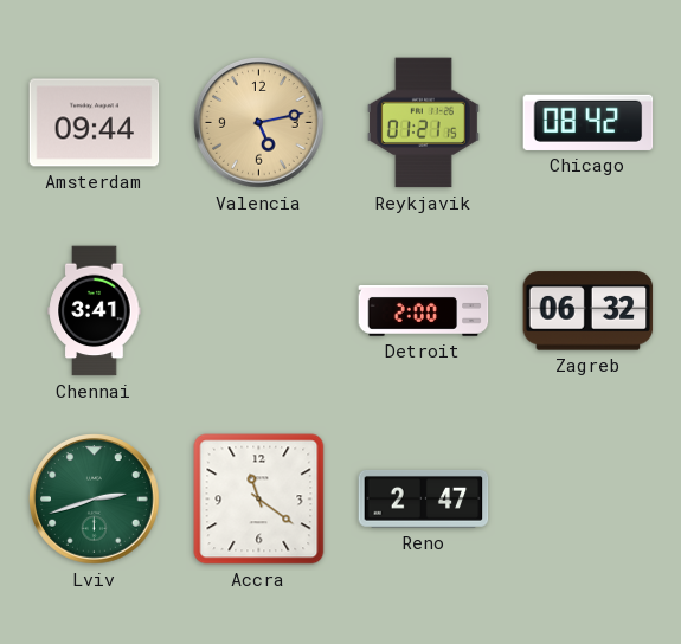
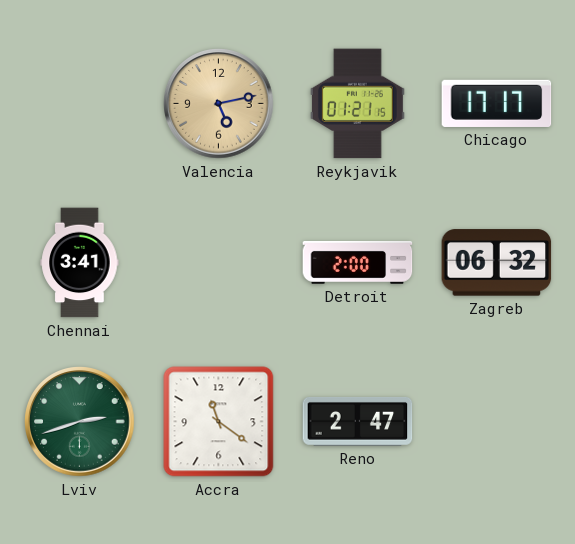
Amsterdam: 09:44 -> none (95, 123)
Chicago: 08:42 -> 17:17 (497, 103)
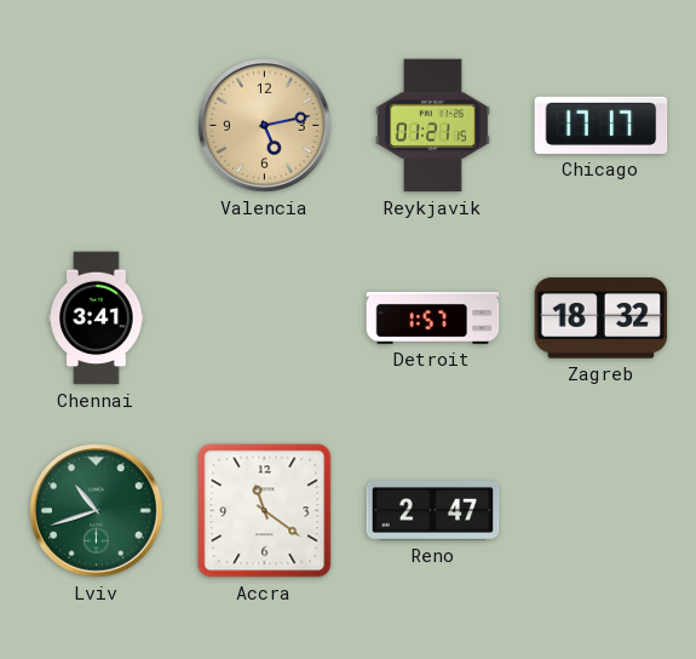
Detroit: 2:00 -> 1:57 (433, 317)
Zagreb: 06:32 -> 18:32 (602, 319)
Lviv: 2:42 -> 10:42 (97, 511)
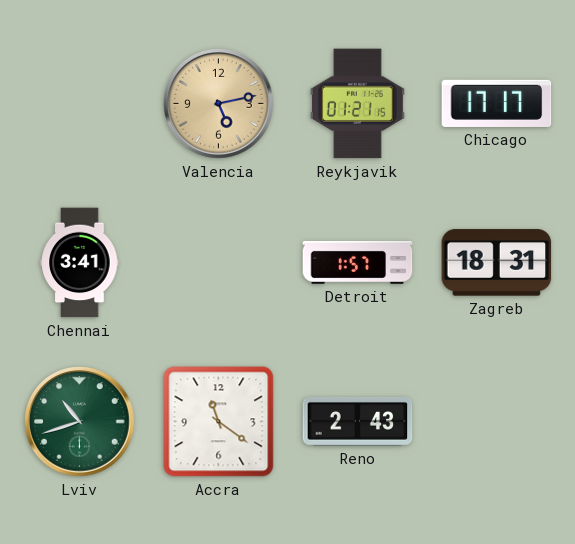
Zagreb: 18:32 -> 18:31 (497, 263)
Reno: 2:47 -> 2:43 (358, 422)
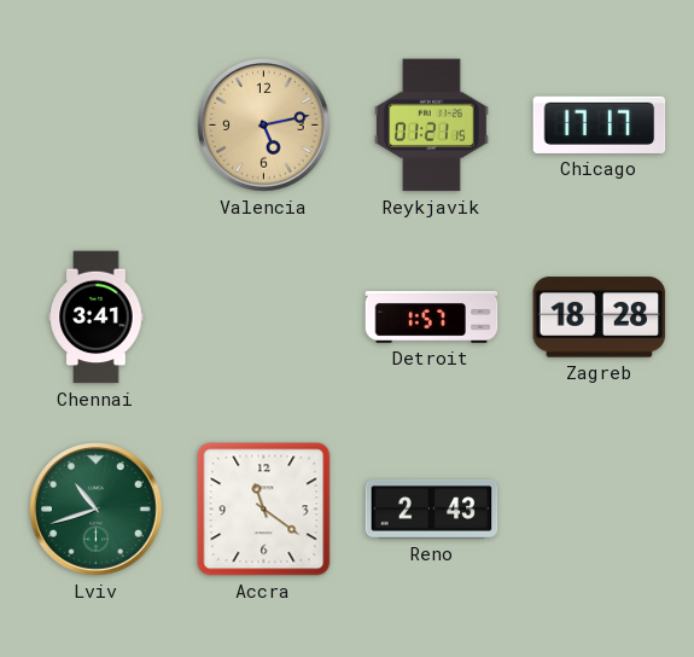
Zagreb: 18:31 -> 18:28 (600, 318)
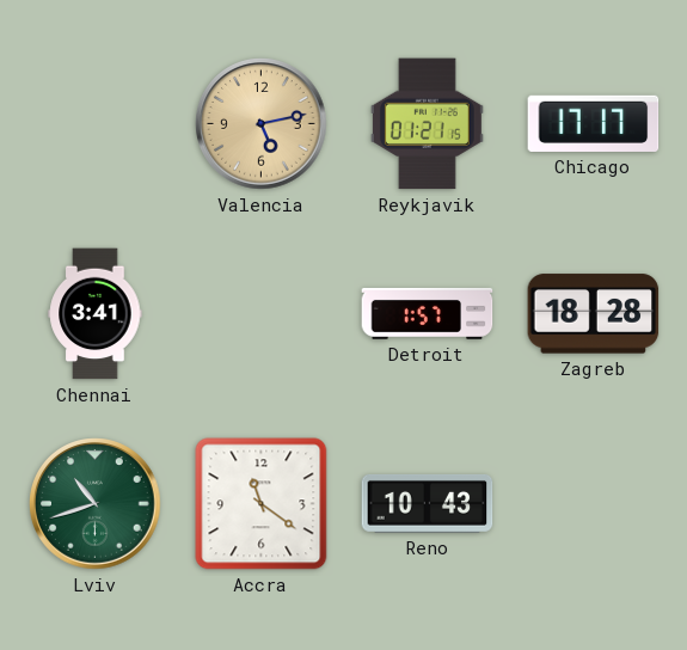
Reno: 2:43 -> 10:43 (428, 504)
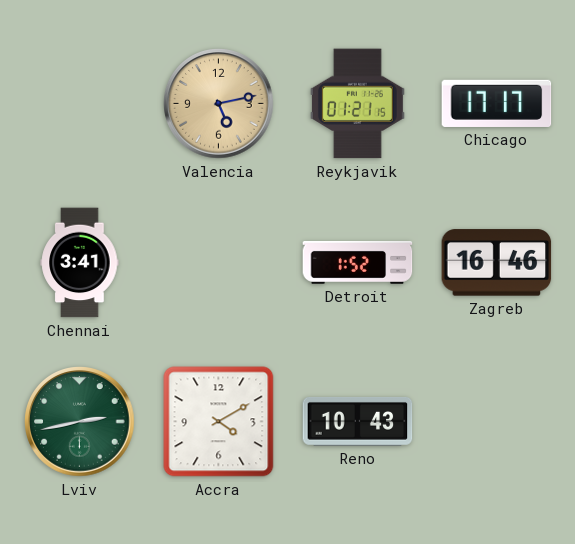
Detroit: 1:57 -> 1:52 (358, 262)
Zagreb: 18:28 -> 16:46 (497, 263)
Lviv: 10:42 -> 2:43 (80, 422)
Accra: 11:21 -> 4:10 (219, 422)
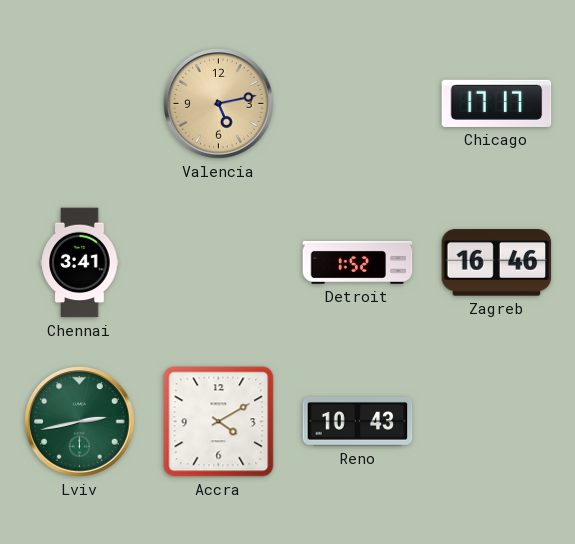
Reykjavik: 01:21 -> none (357, 104)
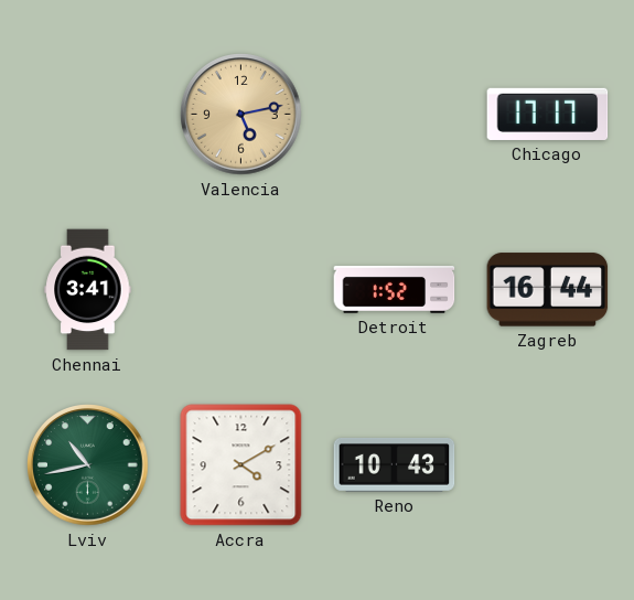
Zagreb: 16:46 -> 16:44 (548, 290)
Lviv: 2:43 -> 10:43 (88, 465)
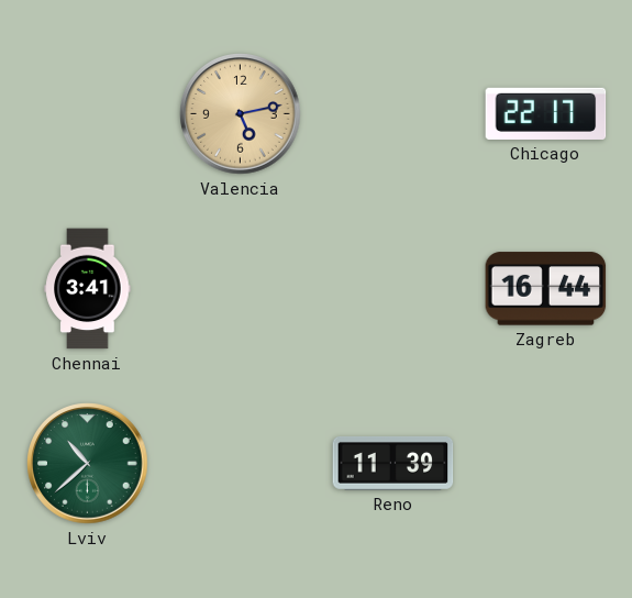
Chicago: 17:17 -> 22:17 (546, 113)
Detroit: 1:52 -> none (395, 289)
Lviv: 10:43 -> 10:38 (88, 464)
Accra: 4:10 -> none (241, 465)
Reno: 10:43 -> 11:39 (393, 464)
